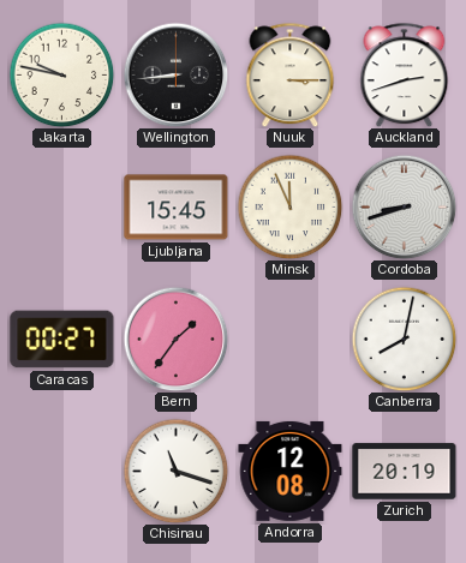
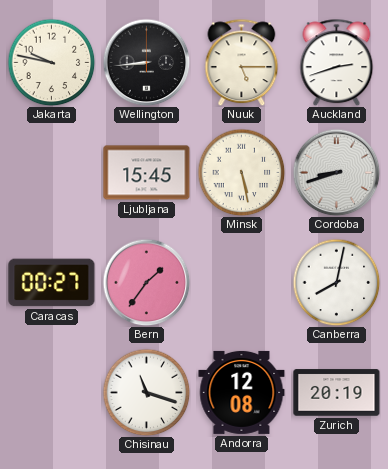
Nuuk: 3:15 -> 5:15 (242, 62)
Minsk: 11:56 -> 5:28 (241, 172)
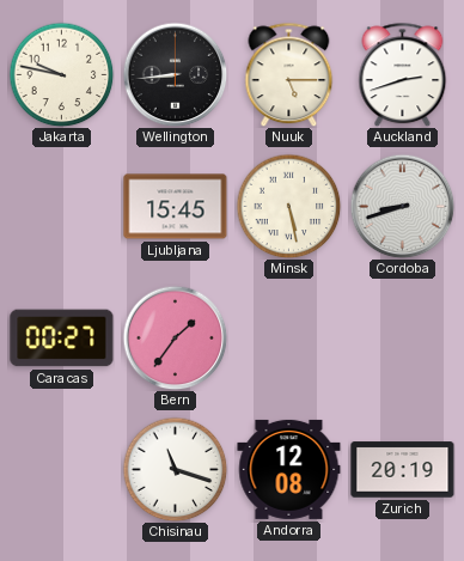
Canberra: 8:02 -> none (336, 282)
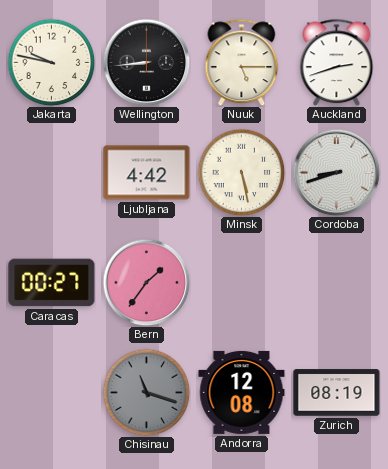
Ljubljana: 15:45 -> 4:42 (147, 173)
Chisinau dial: white -> grey (146, 392)
Zurich: 20:19 -> 08:19 (337, 393)
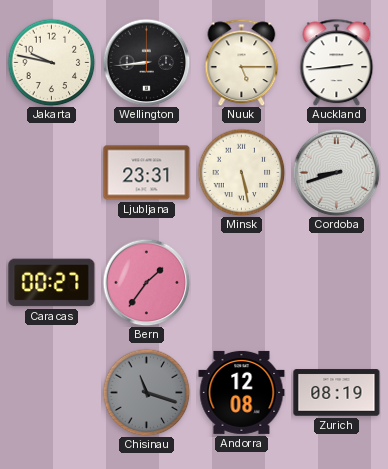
Auckland: 2:42 -> 2:44 (337, 62)
Ljubljana: 4:42 -> 23:31 (147, 173)
